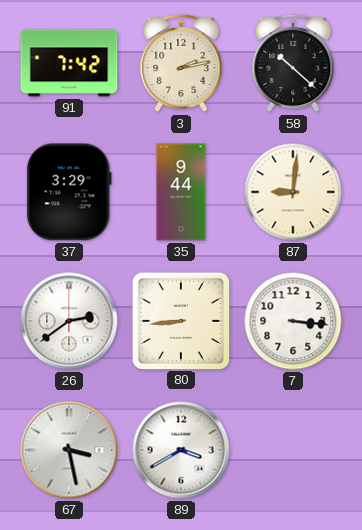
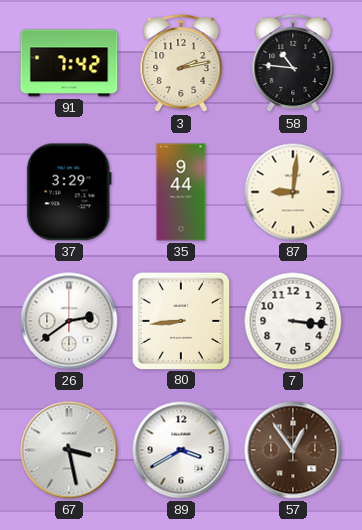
58: 10:22 -> 10:46 (293, 63)
57: none -> 12:54 (293, 450)
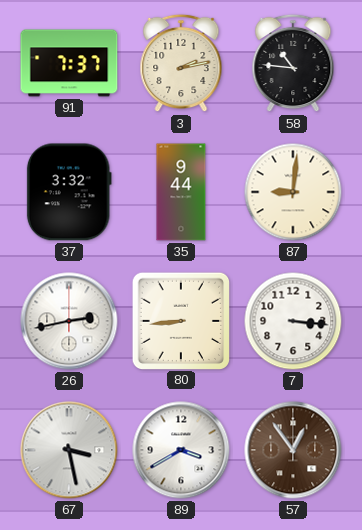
91: 7:42 -> 7:37 (69, 63)
37: 3:29 -> 3:32 (69, 192)
26: 2:39 -> 2:43 (69, 321)
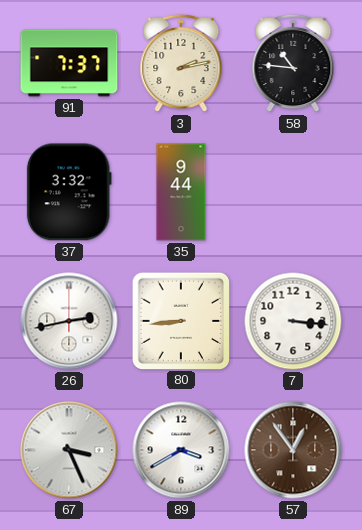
87: 9:01 -> none (293, 192)
67: 3:28 -> 3:26 (69, 450)
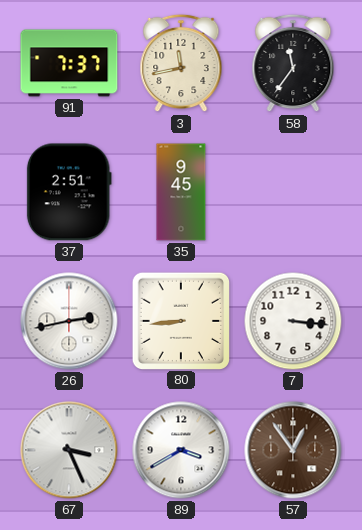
3: 2:13 -> 11:43 (181, 63)
58: 10:46 -> 11:36 (293, 63)
37: 3:32 -> 2:51 (69, 192)
35: 9:44 -> 9:45 (181, 192)
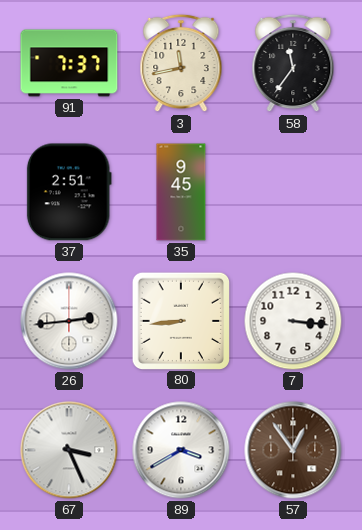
26: 2:43 -> 2:44 (69, 321)
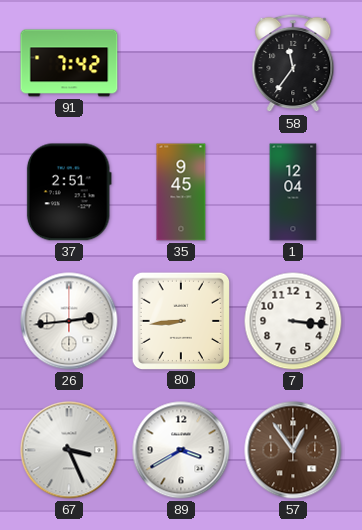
91: 7:37 -> 7:42 (69, 63)
3: 11:43 -> none (181, 63)
1: none -> 12:04 (293, 192)
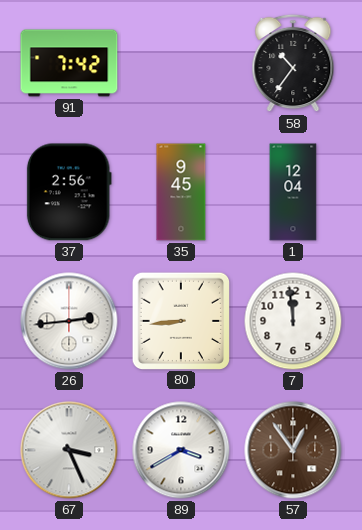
58: 11:36 -> 10:36 (293, 63)
37: 2:51 -> 2:56 (69, 192)
7: 3:16 -> 11:59 (293, 321)
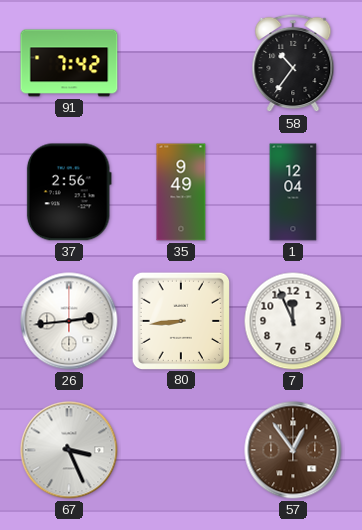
35: 9:45 -> 9:49 (181, 192)
7: 11:59 -> 11:56 (293, 321)
89: 3:40 -> none (181, 450)
